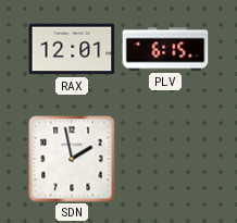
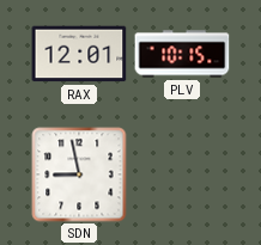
PLV: 6:15 -> 10:15 (182, 54)
SDN: 1:58 -> 8:58 (79, 174)
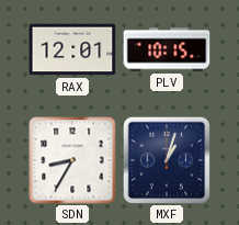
SDN: 8:58 -> 8:35 (72, 160)
MXF: none -> 1:03 (167, 160)
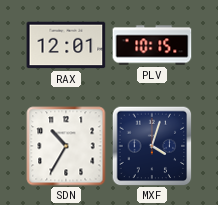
SDN: 8:35 -> 10:35 (66, 146)
MXF: 1:03 -> 4:03 (152, 146)
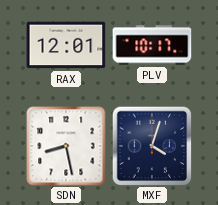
PLV: 10:15 -> 10:17 (152, 45)
SDN: 10:35 -> 8:28 (66, 146)
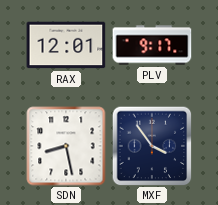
PLV: 10:17 -> 9:17 (152, 45)
MXF: 4:03 -> 3:54 (152, 146)
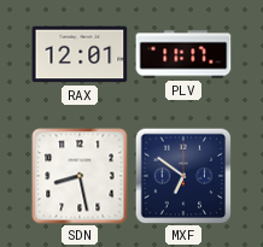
PLV: 9:17 -> 11:17 (183, 54)
MXF: 3:54 -> 6:51 (183, 176)
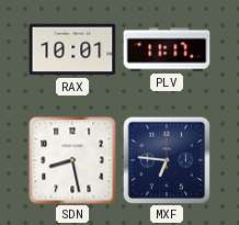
RAX: 12:01 -> 10:01 (72, 49)
MXF: 6:51 -> 6:46 (167, 160)
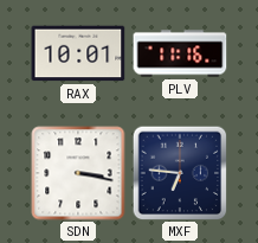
PLV: 11:17 -> 11:16 (180, 53)
SDN: 8:28 -> 3:17 (78, 173)
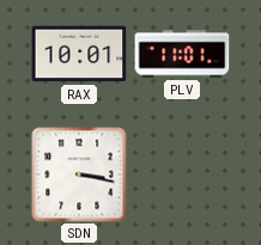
PLV: 11:16 -> 11:01 (182, 54)
MXF: 6:46 -> none (180, 173)
